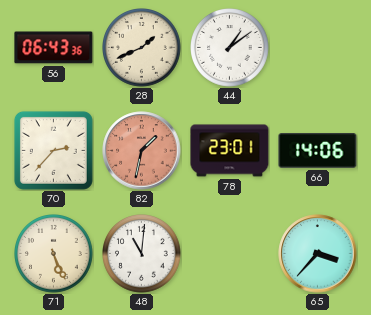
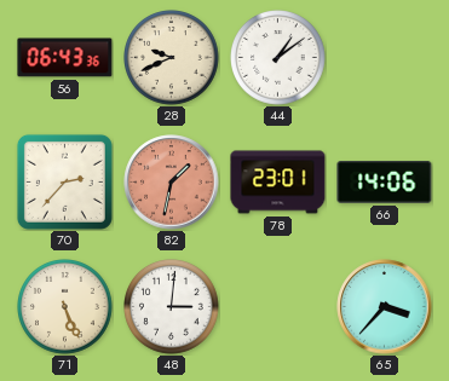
28: 1:41 -> 9:41 (172, 58)
48: 11:01 -> 3:01 (172, 307)
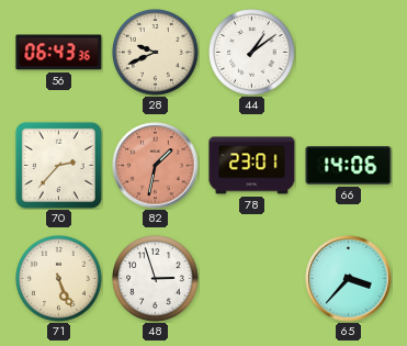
48: 3:01 -> 2:57 (156, 279)
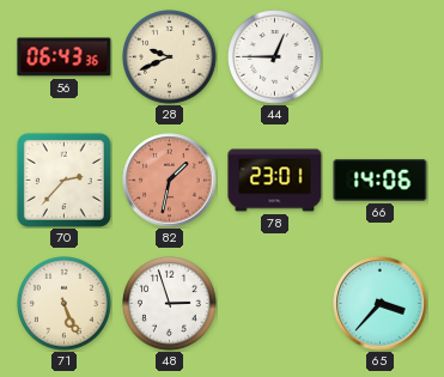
44: 1:09 -> 12:45 (275, 57)
